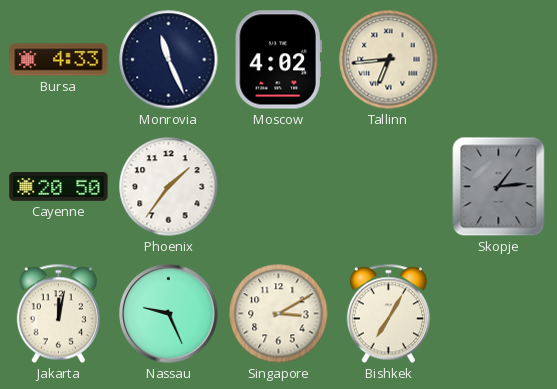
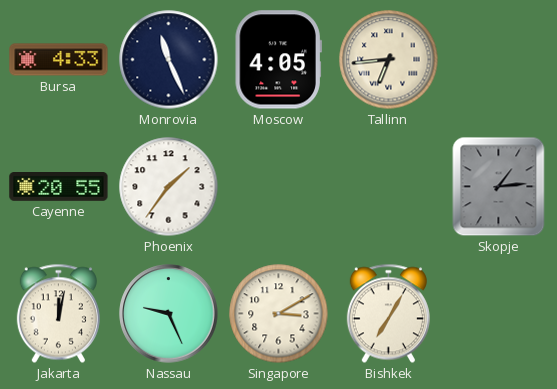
Moscow: 4:02 -> 4:05 (278, 60)
Cayenne: 20:50 -> 20:55 (59, 187)
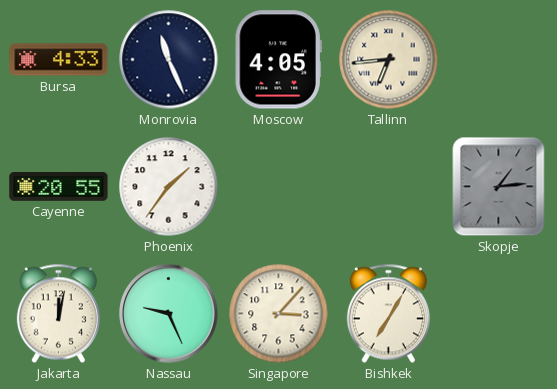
Singapore: 3:10 -> 3:07 (279, 314)
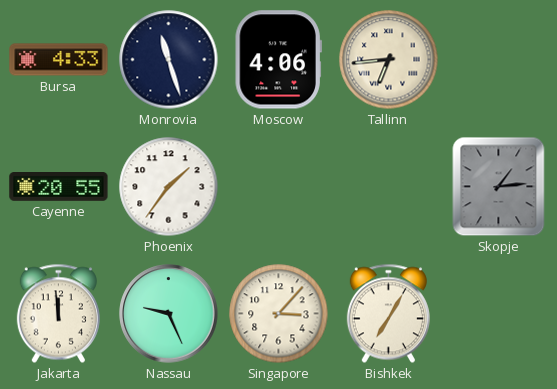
Monrovia: 11:26 -> 11:27 (169, 60)
Moscow: 4:05 -> 4:06 (278, 60)
Jakarta: 12:02 -> 11:59 (58, 314)
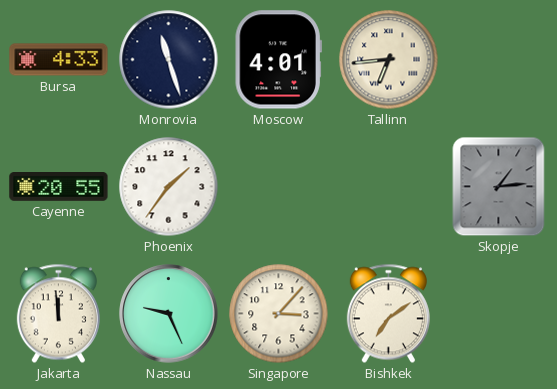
Moscow: 4:06 -> 4:01 (278, 60)
Bishkek: 7:05 -> 7:09 (388, 314)
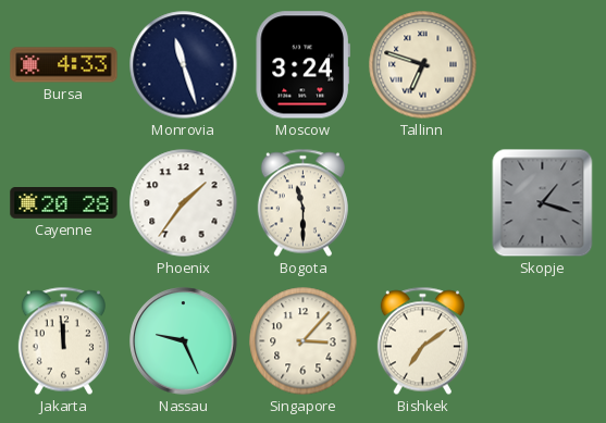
Moscow: 4:01 -> 3:24 (302, 65)
Tallinn: 6:44 -> 6:48 (423, 65)
Cayenne: 20:55 -> 20:28 (64, 203)
Bogota: none -> 11:30 (302, 203)
Skopje: 1:14 -> 1:18 (543, 203)
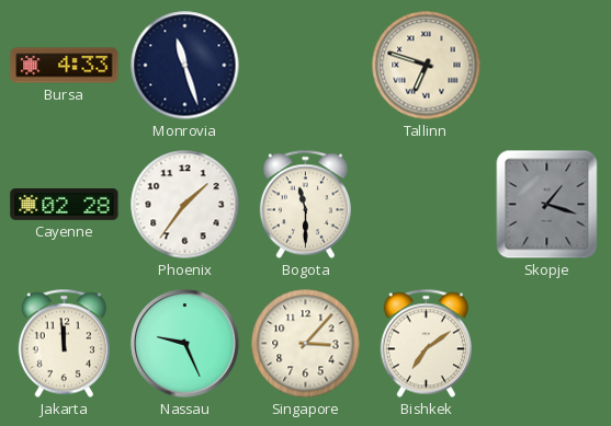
Moscow: 3:24 -> none (302, 65)
Cayenne: 20:28 -> 02:28 (65, 205)
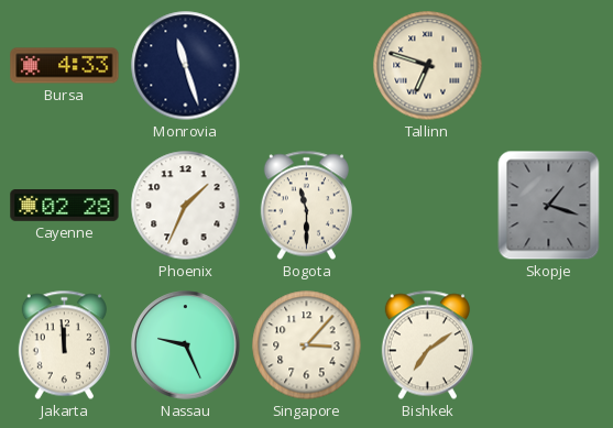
Phoenix: 1:36 -> 1:34 (186, 206)
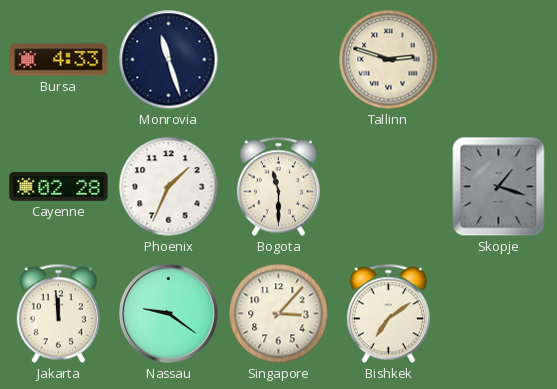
Tallinn: 6:48 -> 2:48 (389, 60)
Nassau: 9:26 -> 9:21 (169, 314)
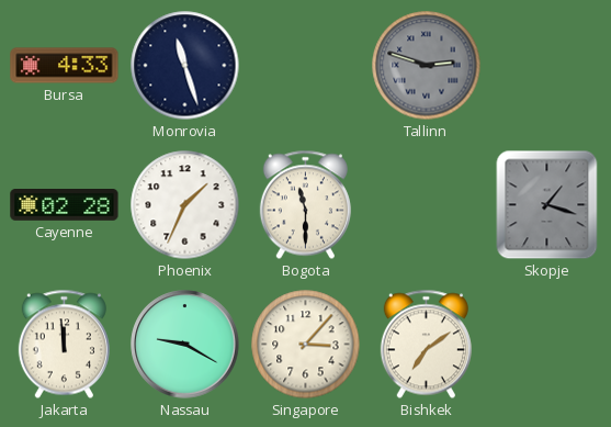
Tallinn dial: cream -> grey (427, 66)
Nassau: 9:21 -> 9:20 (185, 345)
